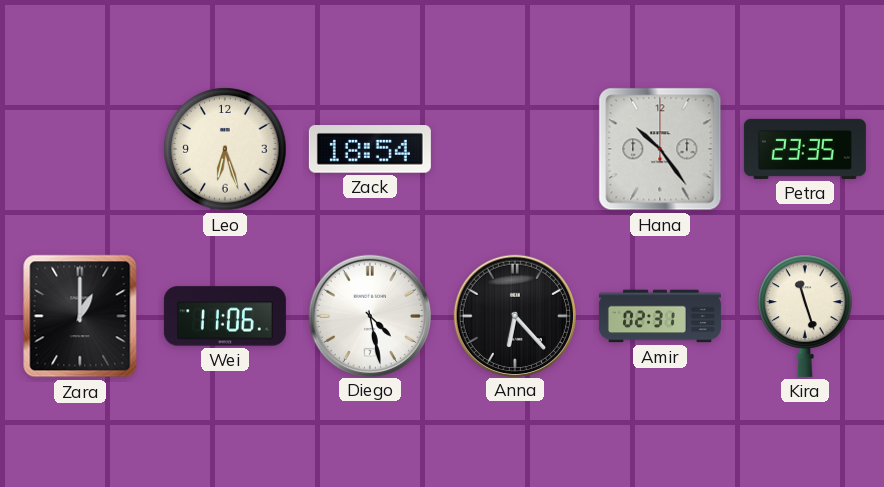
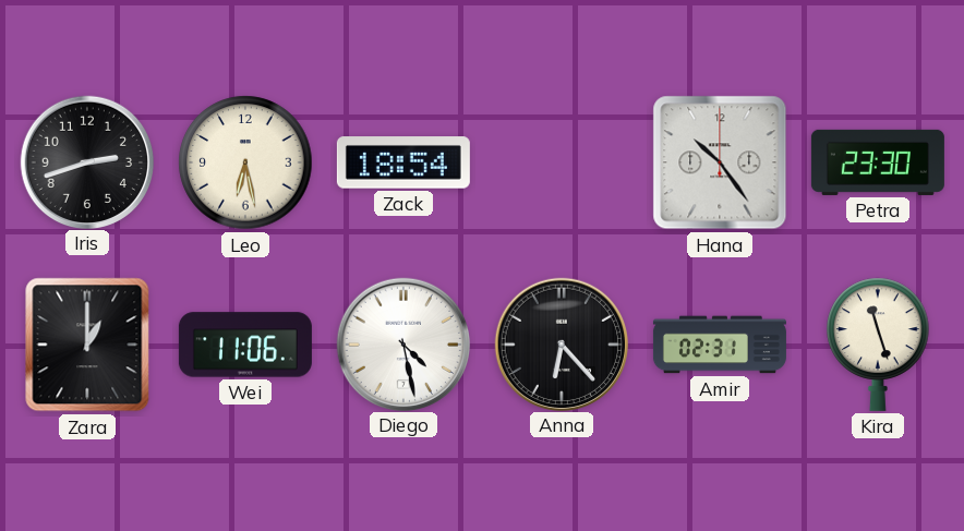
Iris: none -> 2:42 (86, 161)
Leo: 6:27 -> 6:28 (245, 162)
Petra: 23:35 -> 23:30 (878, 162)
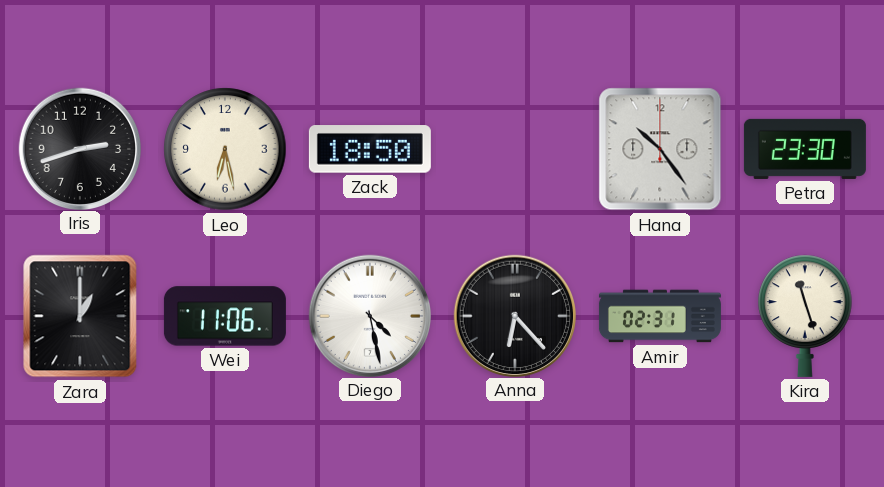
Zack: 18:54 -> 18:50 (370, 149)
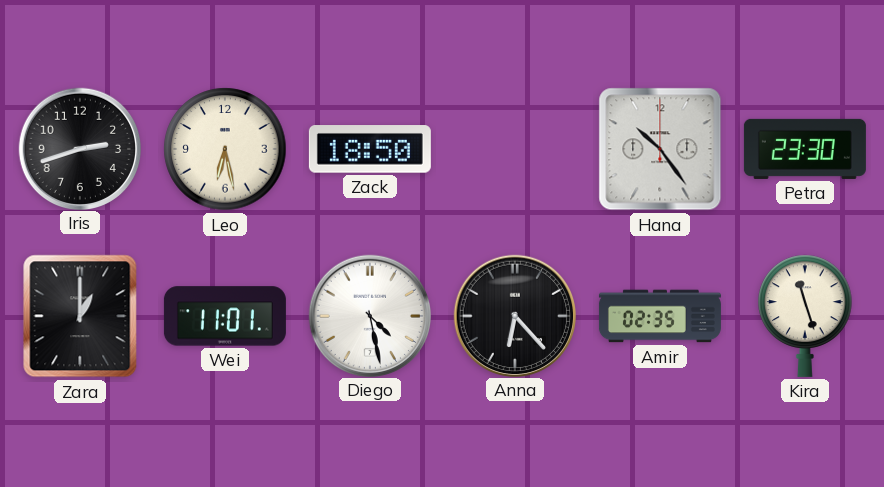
Wei: 11:06 -> 11:01 (225, 316)
Amir: 02:31 -> 02:35 (660, 316)
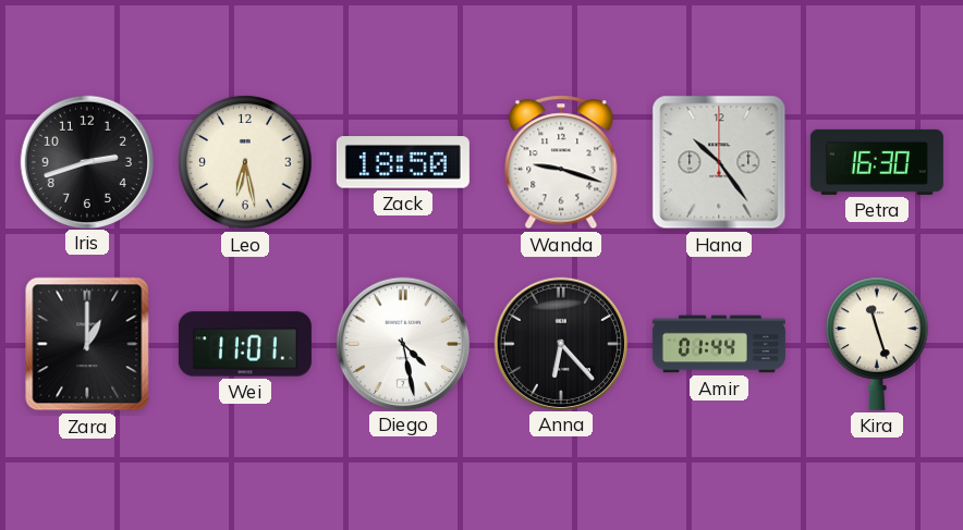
Wanda: none -> 9:18 (561, 162)
Petra: 23:30 -> 16:30 (877, 162)
Amir: 02:35 -> 01:44 (719, 344)
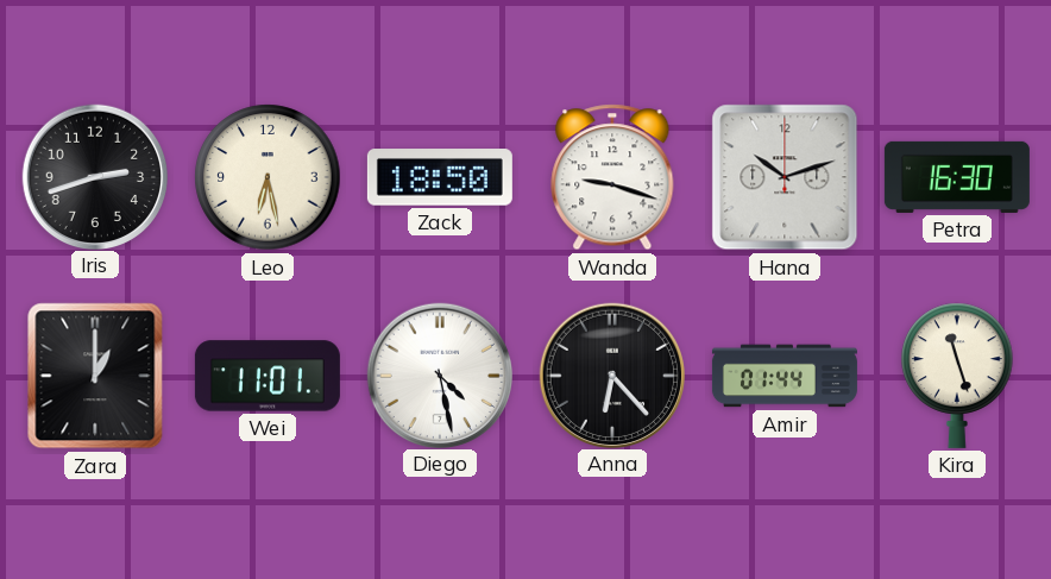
Hana: 10:24 -> 10:12 (785, 177)
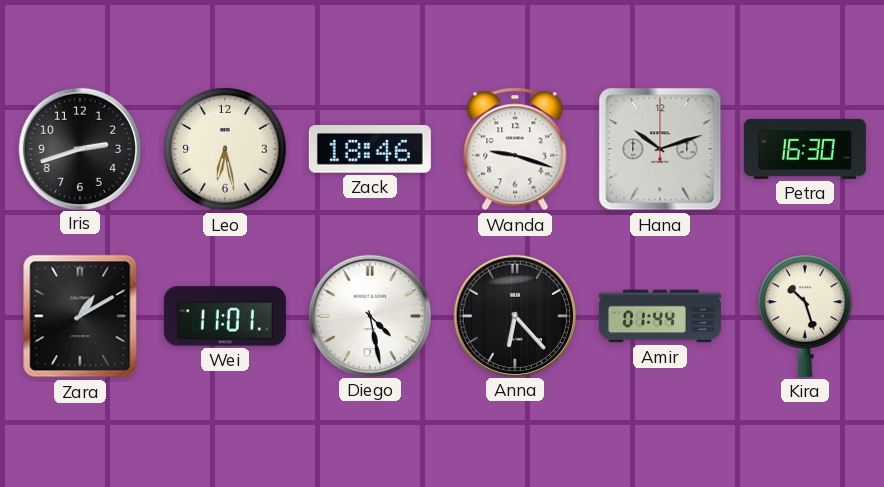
Zack: 18:50 -> 18:46 (370, 149)
Zara: 1:00 -> 1:10 (80, 316)
Kira: 11:27 -> 10:27 (805, 316)
